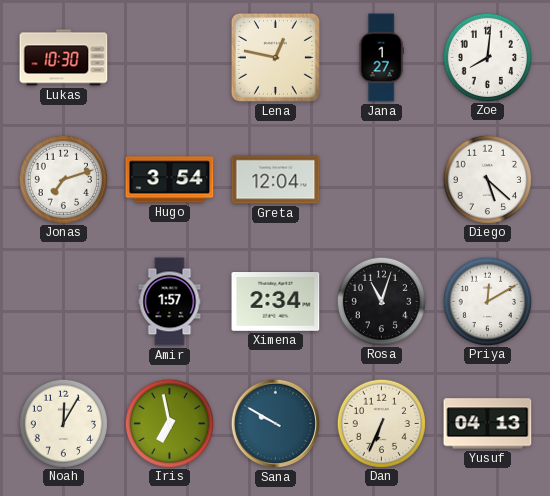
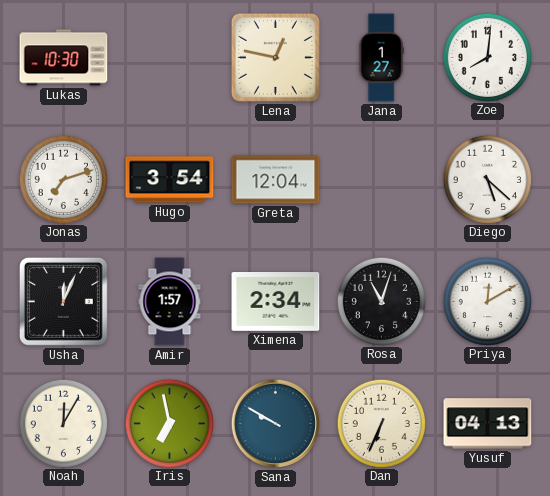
Usha: none -> 12:04 (63, 301)
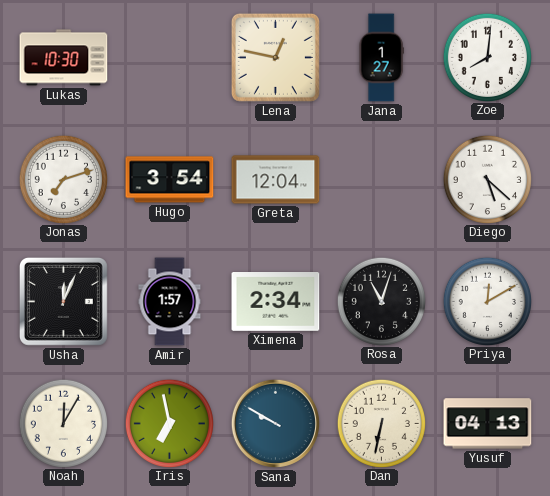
Dan: 6:34 -> 6:32 (381, 423)
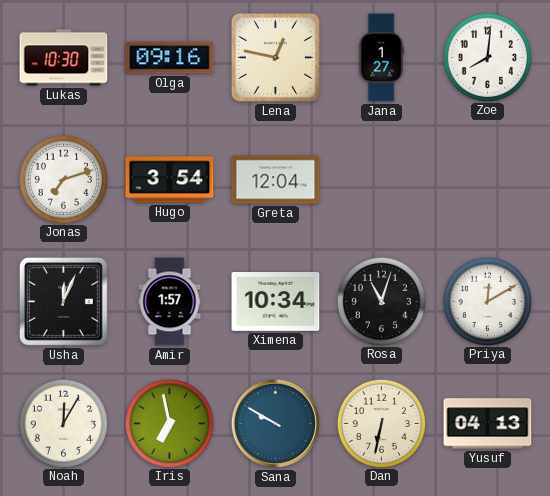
Olga: none -> 09:16 (170, 58)
Diego: 5:22 -> none (487, 179)
Ximena: 2:34 -> 10:34 (276, 302)
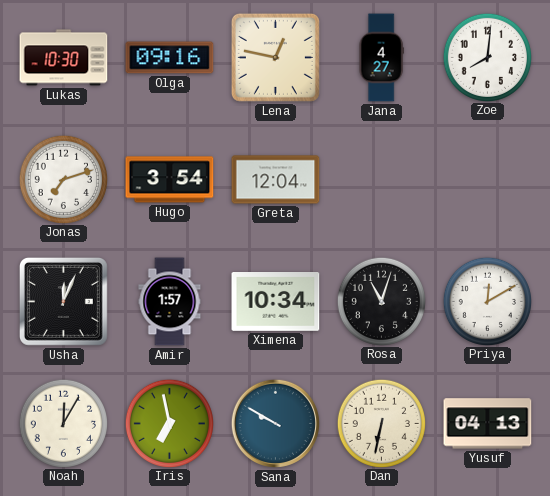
Jana: 1:27 -> 4:27 (381, 58)
